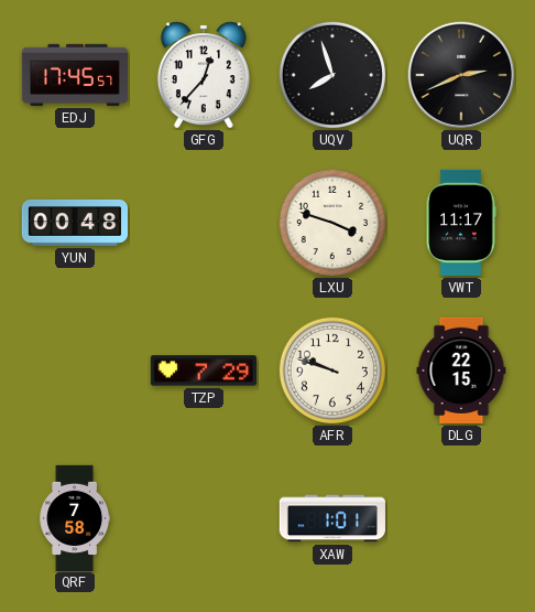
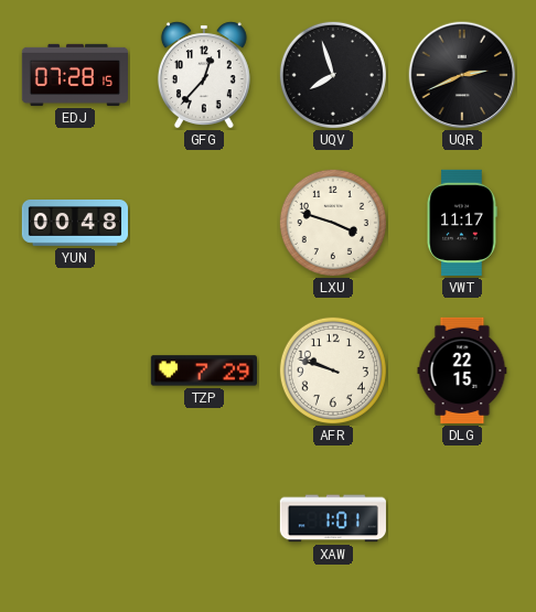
EDJ: 17:45 -> 07:28 (74, 75)
QRF: 7:58 -> none (74, 517)
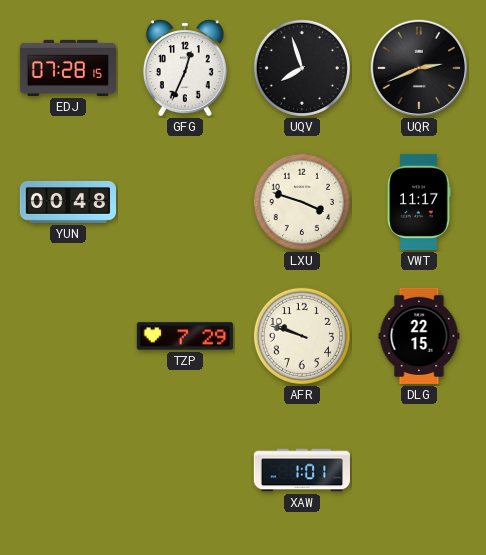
GFG: 12:37 -> 12:34 (185, 68)
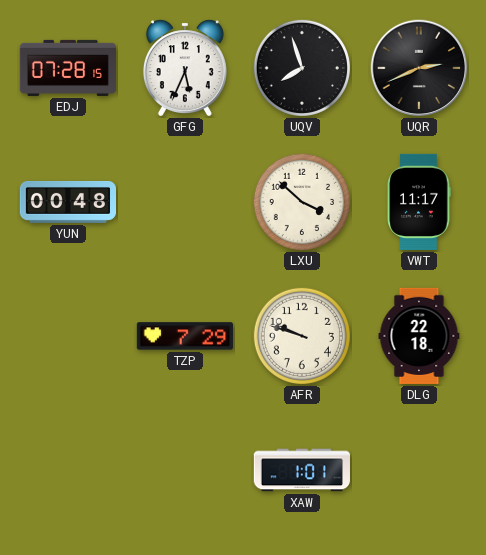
GFG: 12:34 -> 5:34 (185, 68)
LXU: 3:48 -> 3:52 (302, 202)
DLG: 22:15 -> 22:18 (419, 336)
